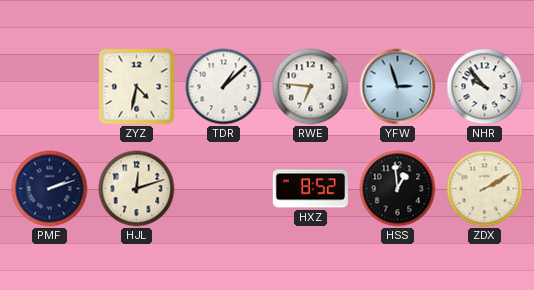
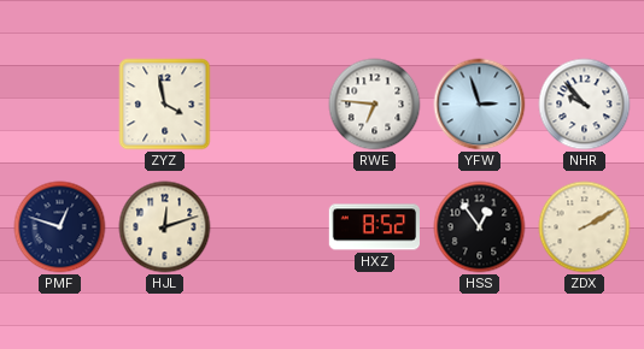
ZYZ: 4:32 -> 3:58 (165, 105)
TDR: 1:08 -> none (224, 87)
PMF: 2:12 -> 12:48 (60, 227)
HSS: 12:59 -> 12:54 (480, 227)
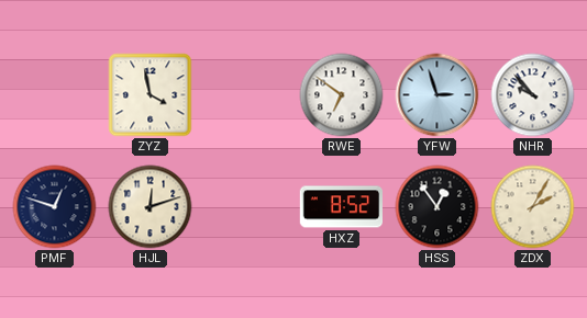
RWE: 6:46 -> 6:51 (342, 95)
ZDX: 2:10 -> 2:05 (533, 207)
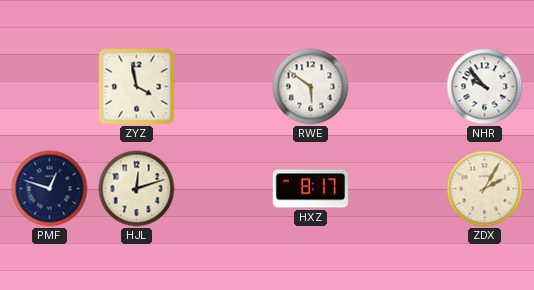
RWE: 6:51 -> 5:51 (311, 87)
YFW: 2:57 -> none (438, 95)
HXZ: 8:52 -> 8:17 (310, 189)
HSS: 12:54 -> none (438, 207)
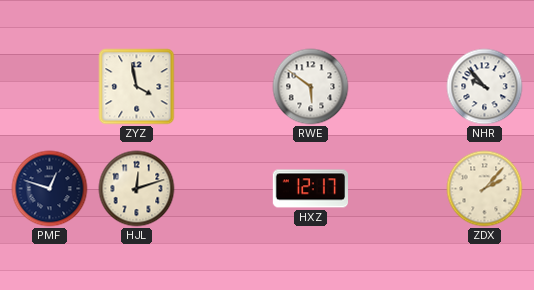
HXZ: 8:17 -> 12:17 (310, 189)
ZDX: 2:05 -> 2:07 (485, 189)
